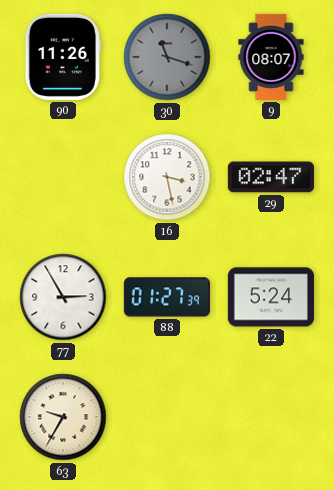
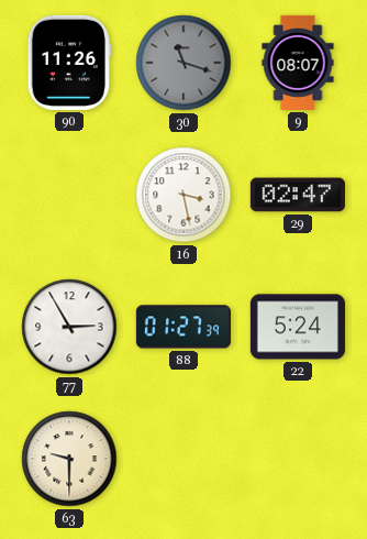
63: 9:35 -> 9:30 (69, 459)
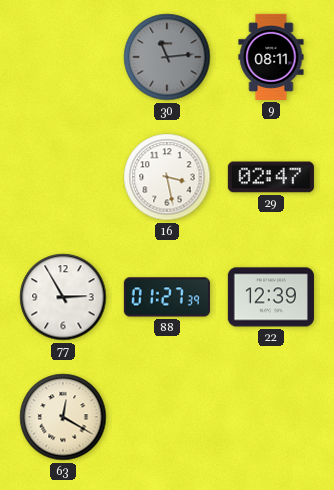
90: 11:26 -> none (69, 63)
30: 11:18 -> 11:14 (167, 57)
9: 08:07 -> 08:11 (271, 57)
22: 5:24 -> 12:39 (271, 297)
63: 9:30 -> 12:20 (63, 417)
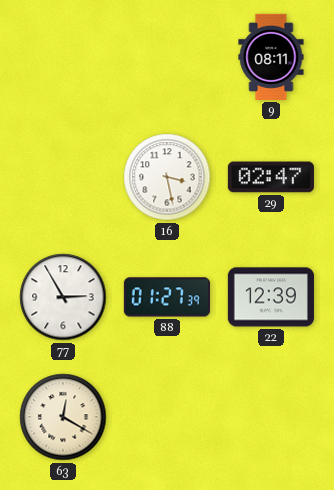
30: 11:14 -> none (167, 57)
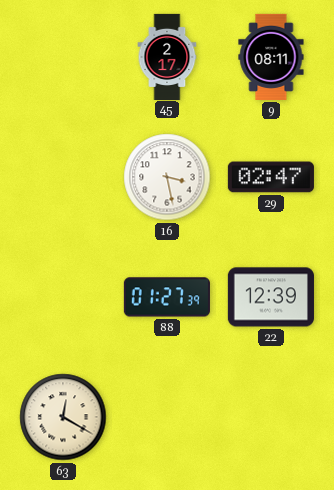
45: none -> 2:17 (167, 56)
77: 2:55 -> none (63, 297)
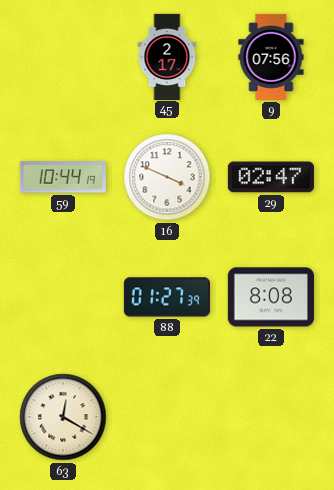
9: 08:11 -> 07:56 (271, 57)
59: none -> 10:44 (63, 177)
16: 3:28 -> 3:49 (167, 177)
22: 12:39 -> 8:08 (271, 297)
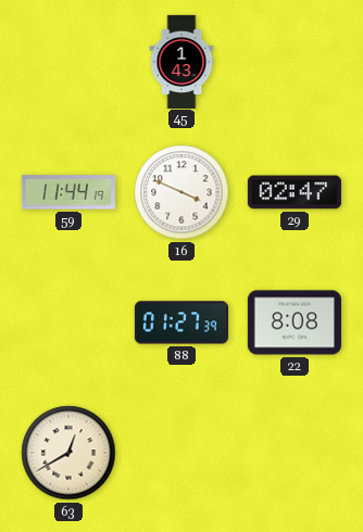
45: 2:17 -> 1:43 (181, 61)
9: 07:56 -> none (271, 57)
59: 10:44 -> 11:44 (68, 192)
63: 12:20 -> 12:40 (68, 453)
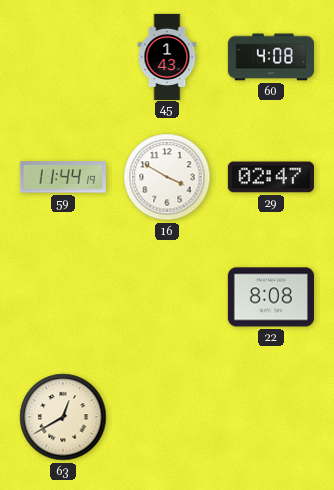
60: none -> 4:08 (271, 57)
16: 3:49 -> 3:50 (167, 177)
88: 01:27 -> none (181, 322)
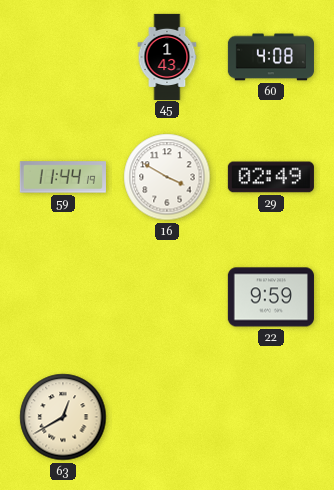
29: 02:47 -> 02:49 (271, 177)
22: 8:08 -> 9:59 (271, 297)
